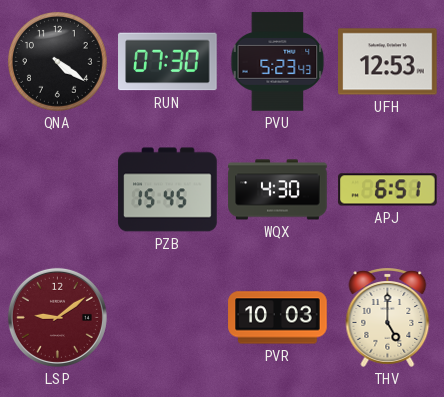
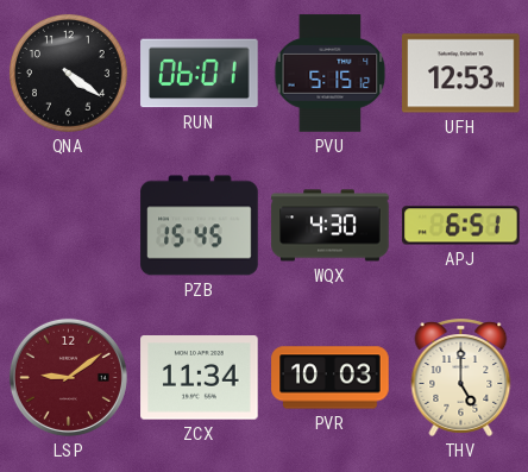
RUN: 07:30 -> 06:01 (200, 74)
PVU: 5:23 -> 5:15 (331, 74)
ZCX: none -> 11:34 (200, 378)
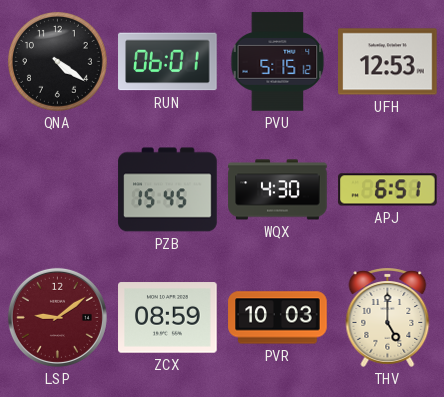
ZCX: 11:34 -> 08:59 (168, 318)
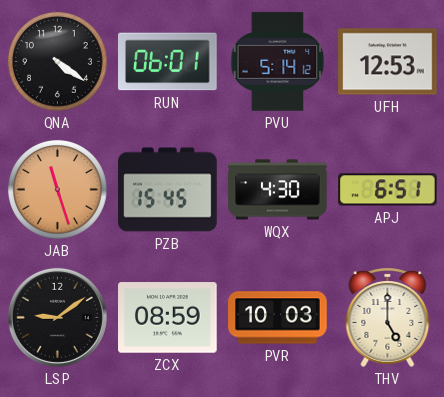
PVU: 5:15 -> 5:14 (278, 62)
JAB: none -> 11:27 (57, 189)
LSP dial: burgundy -> black (57, 317)
